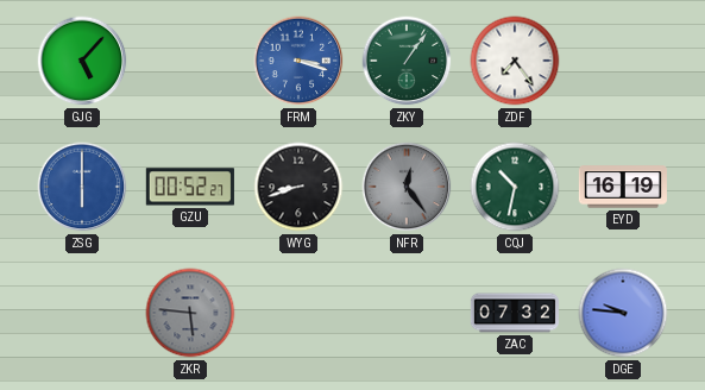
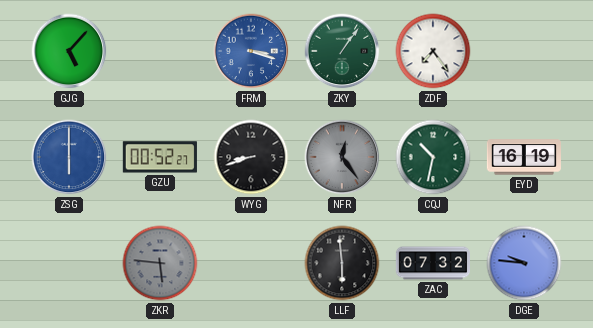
LLF: none -> 5:59 (342, 263)
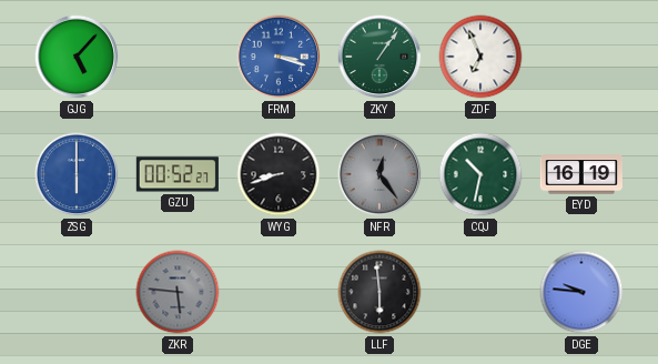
ZDF: 7:24 -> 6:56 (480, 57)
ZAC: 07:32 -> none (432, 263)
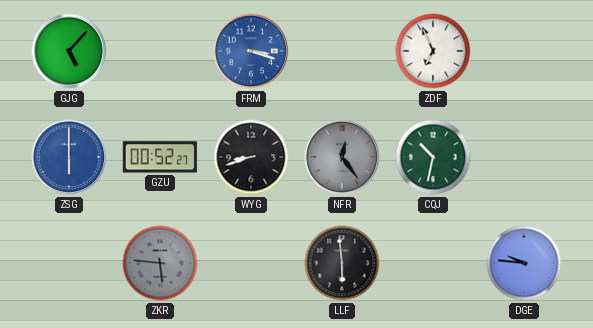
ZKY: 1:06 -> none (379, 57)
EYD: 16:19 -> none (581, 174)
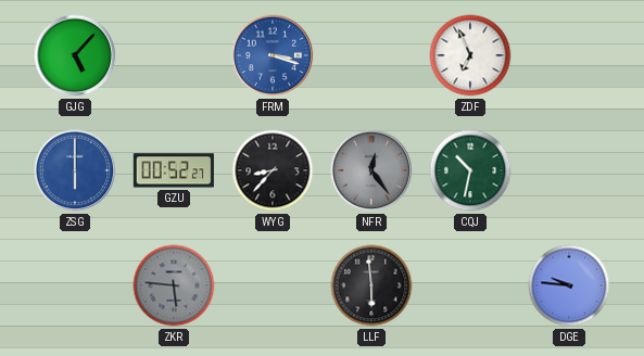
WYG: 8:42 -> 8:37 (273, 170)
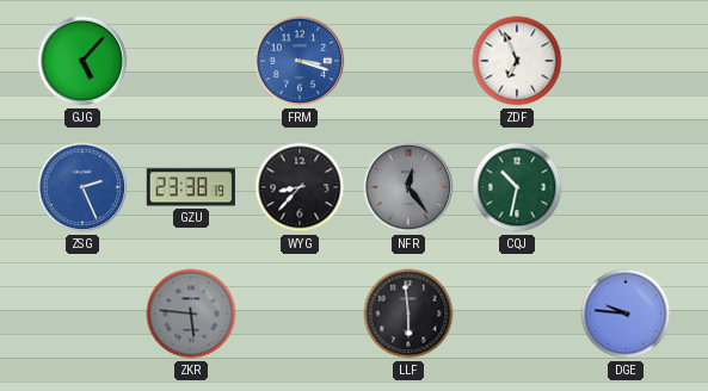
ZSG: 6:00 -> 2:26 (82, 187)
GZU: 00:52 -> 23:38 (191, 187)
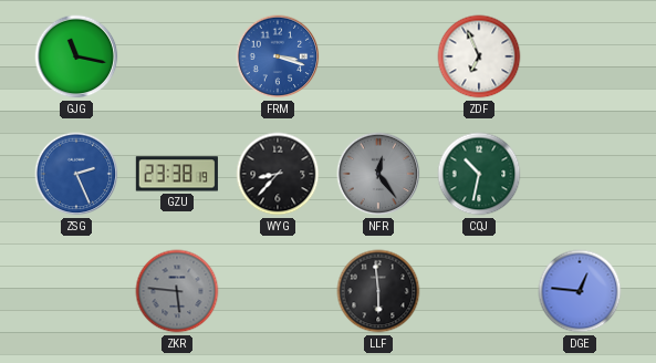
GJG: 5:07 -> 11:17 (76, 56)
DGE: 9:46 -> 12:46 (580, 291)
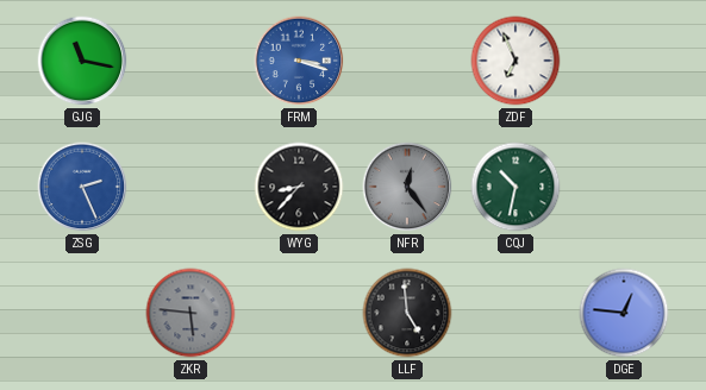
GZU: 23:38 -> none (177, 174)
LLF: 5:59 -> 4:59 (407, 313)
